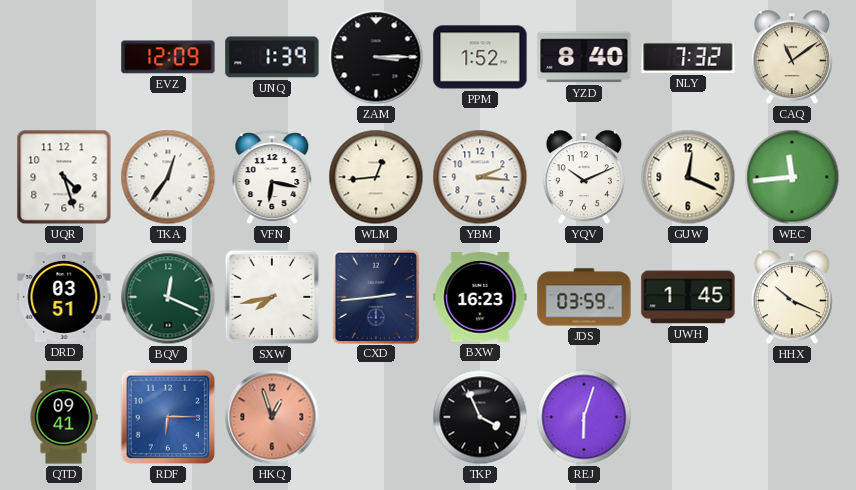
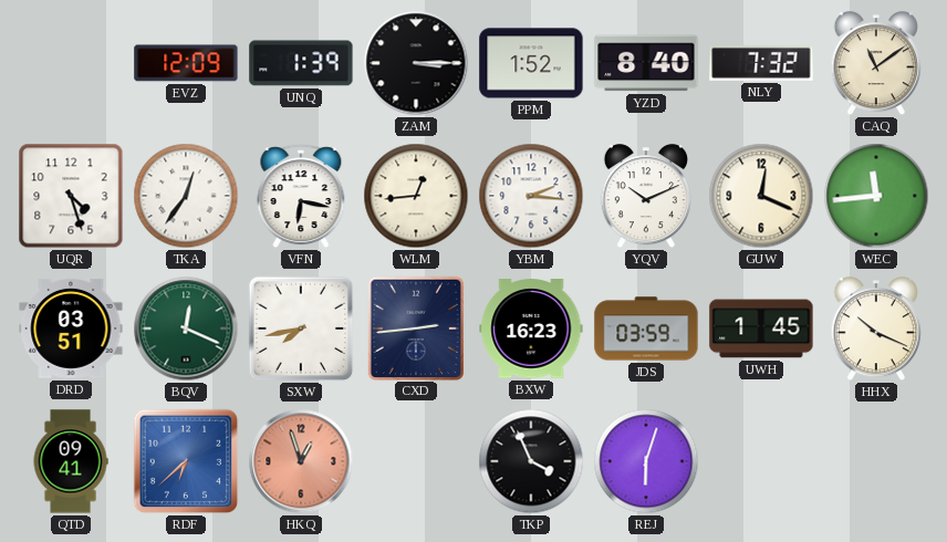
RDF: 6:15 -> 6:38 (186, 461)
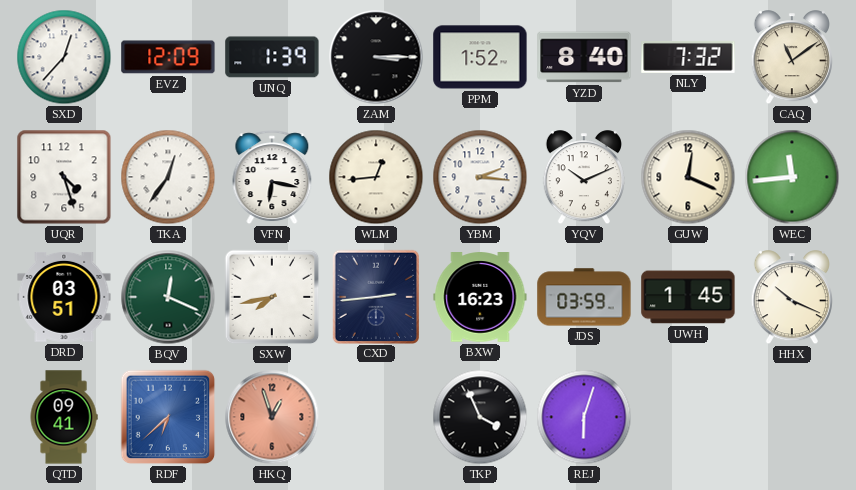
SXD: none -> 12:37 (64, 57)
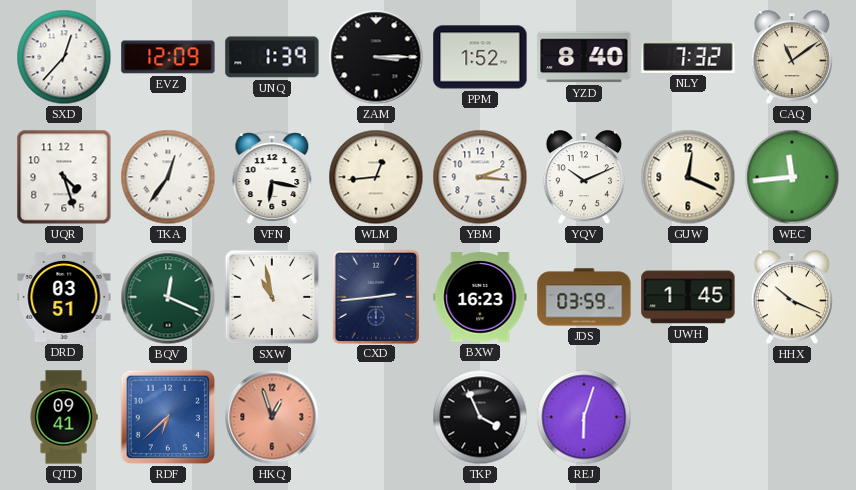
SXW: 7:43 -> 10:58 (272, 297)
